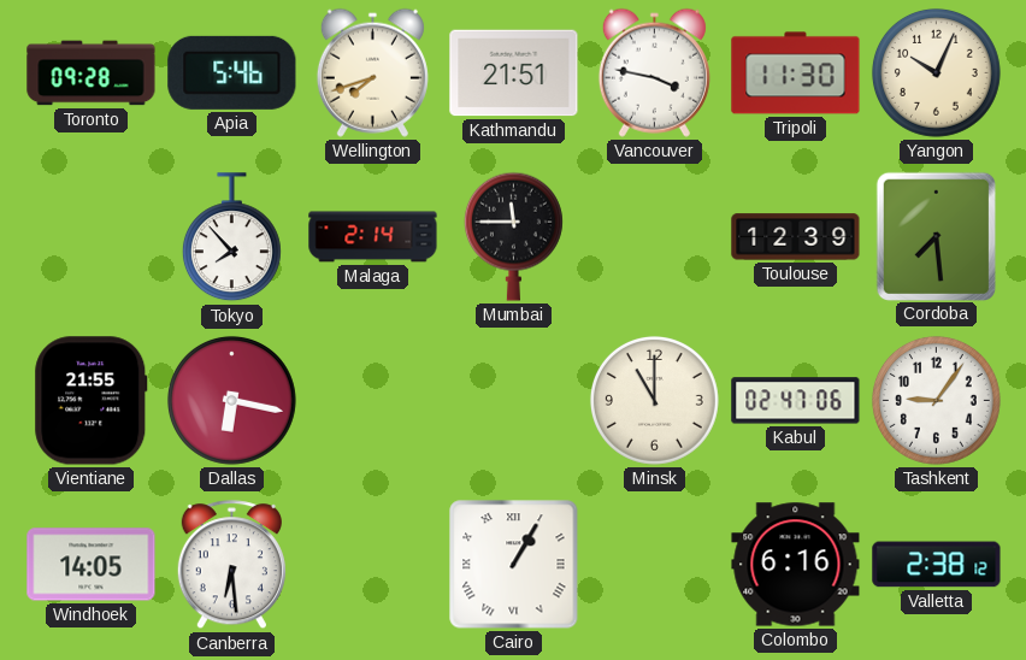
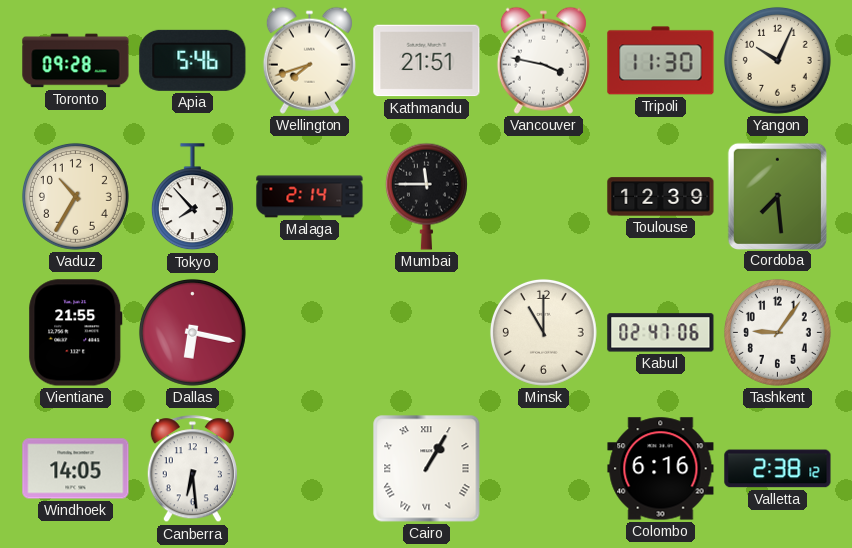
Vaduz: none -> 10:35 (75, 196)
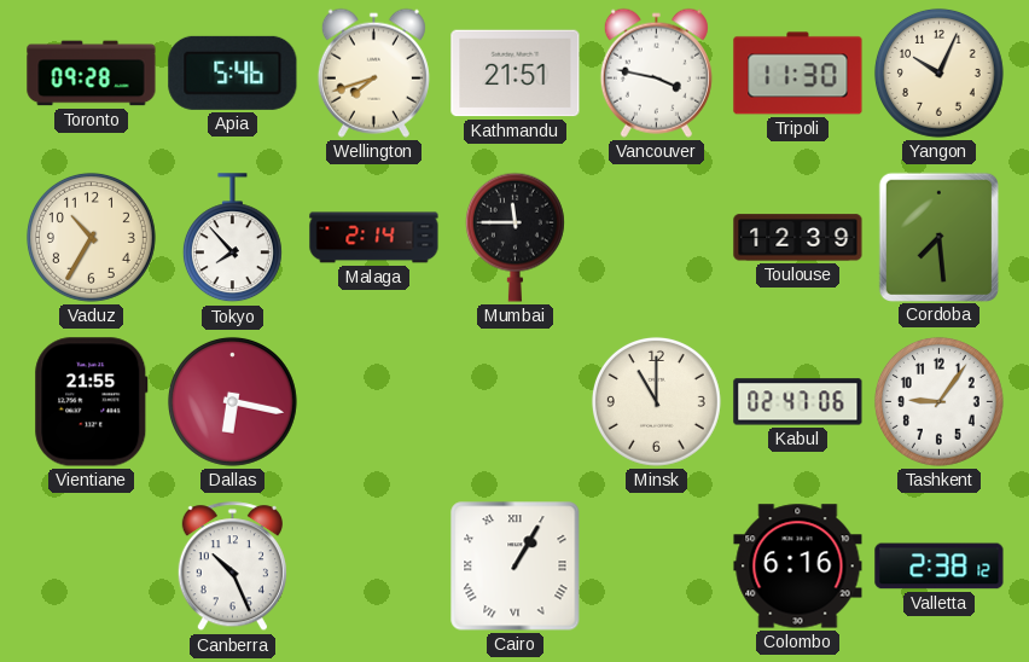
Windhoek: 14:05 -> none (76, 469)
Canberra: 6:29 -> 10:26 (232, 567)
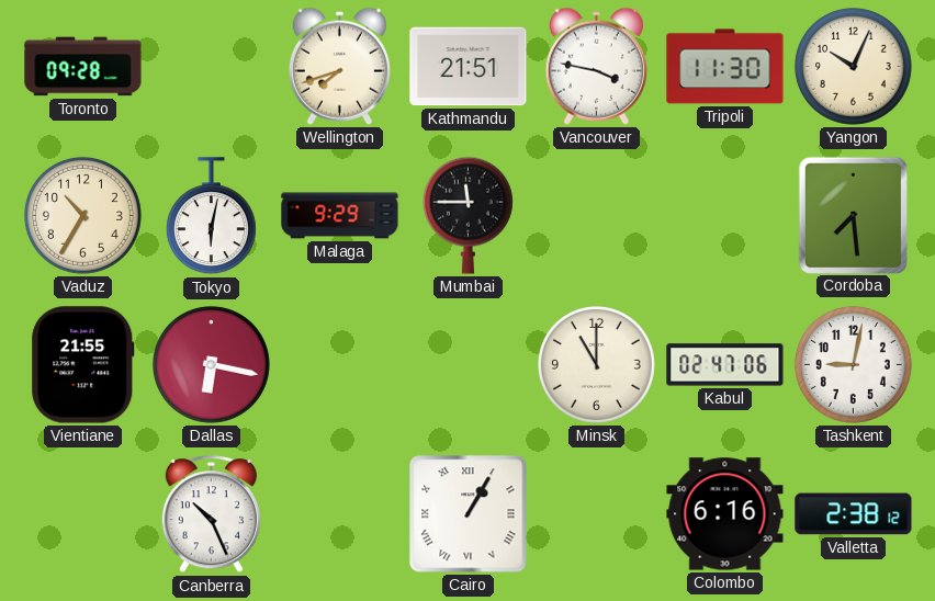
Apia: 5:46 -> none (233, 72)
Tokyo: 7:53 -> 6:02 (211, 216)
Malaga: 2:14 -> 9:29 (340, 216)
Toulouse: 12:39 -> none (798, 238)
Tashkent: 9:06 -> 9:02 (853, 364)
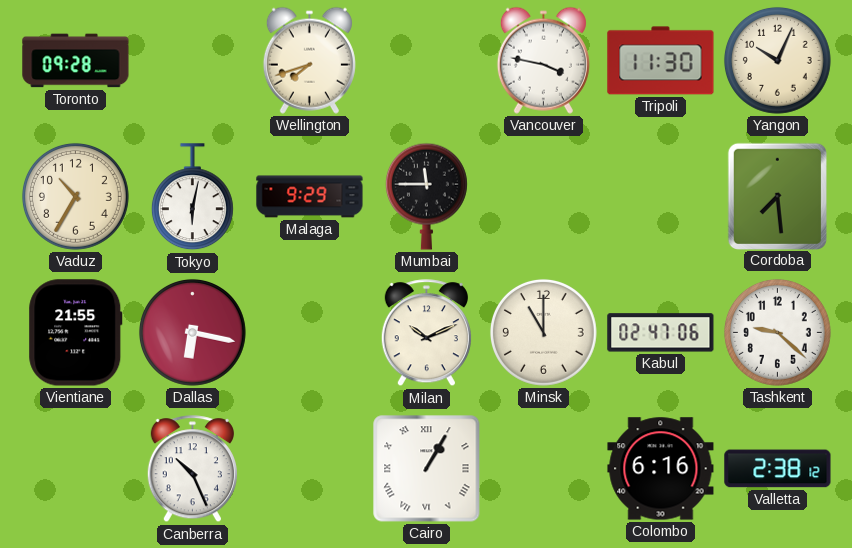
Kathmandu: 21:51 -> none (469, 67)
Milan: none -> 10:11 (426, 333)
Tashkent: 9:02 -> 9:22 (777, 332)
